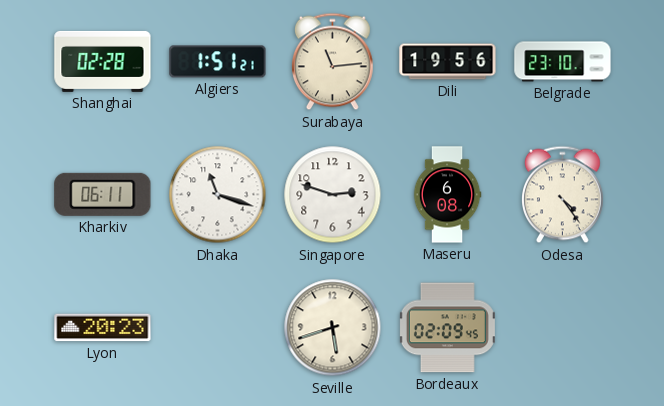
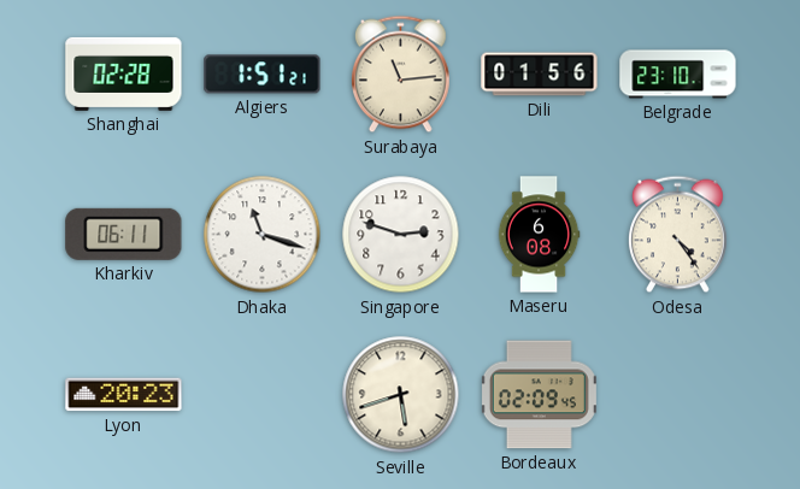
Dili: 19:56 -> 01:56 (540, 75)
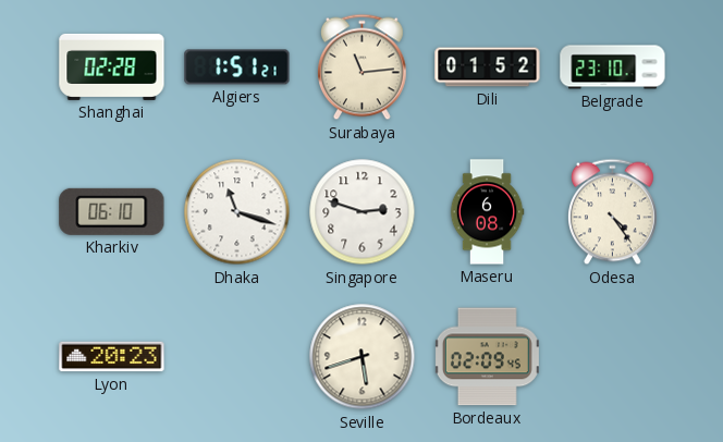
Dili: 01:56 -> 01:52 (488, 67)
Kharkiv: 06:11 -> 06:10 (112, 211)
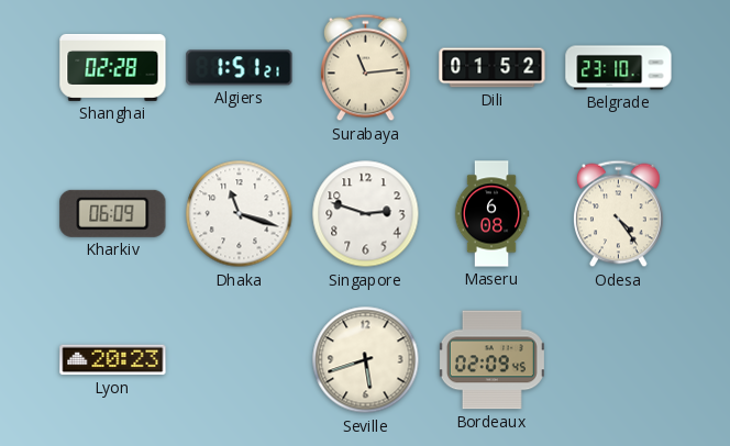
Kharkiv: 06:10 -> 06:09 (113, 213)
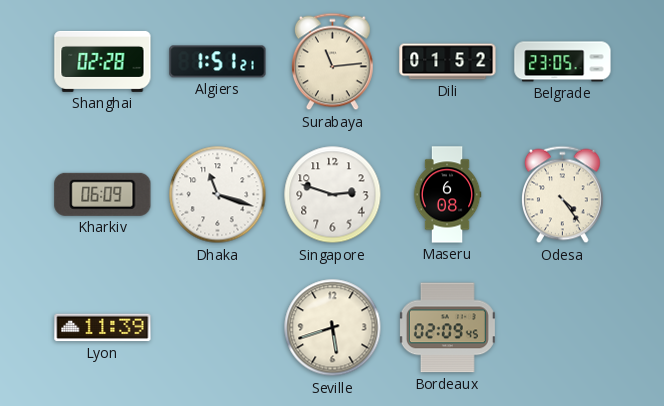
Belgrade: 23:10 -> 23:05 (563, 62)
Lyon: 20:23 -> 11:39 (103, 328)
